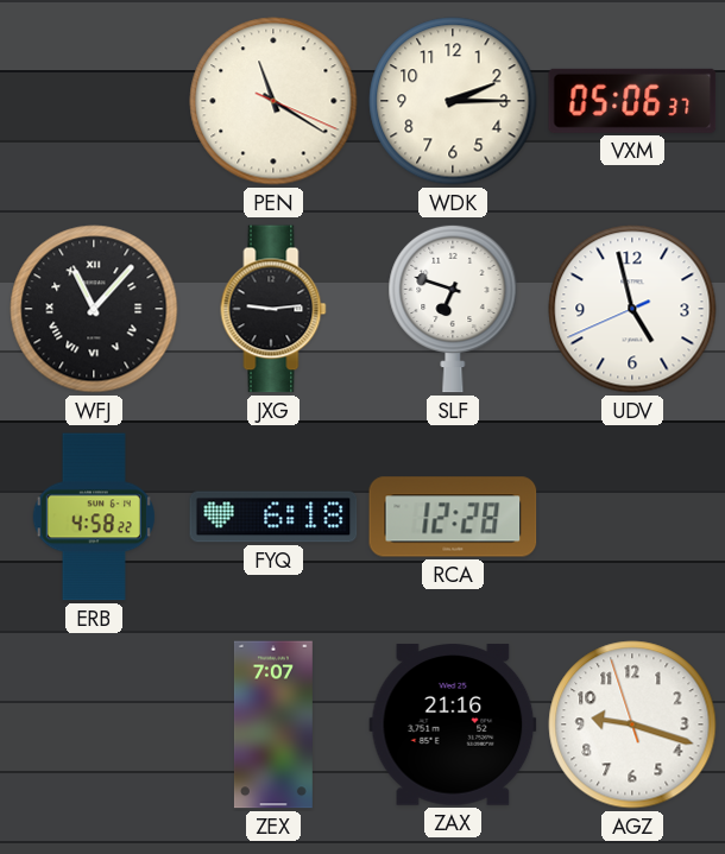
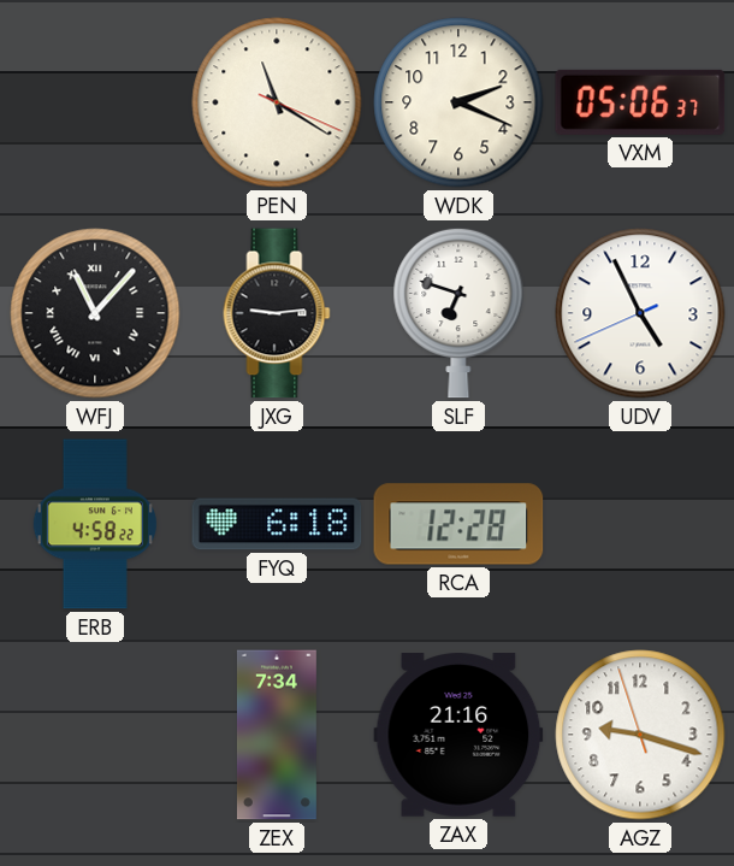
WDK: 2:15 -> 2:19 (458, 102)
UDV: 4:57 -> 4:55 (640, 313)
ZEX: 7:07 -> 7:34 (277, 735)
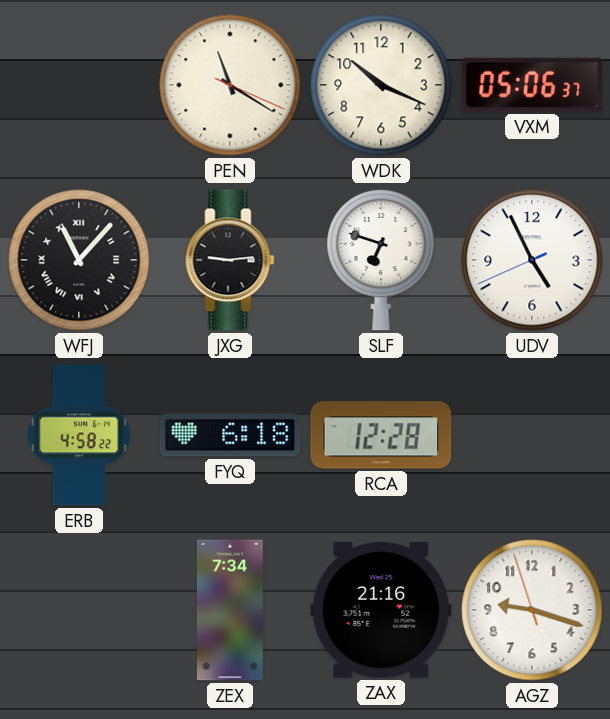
WDK: 2:19 -> 10:19 (381, 85)
